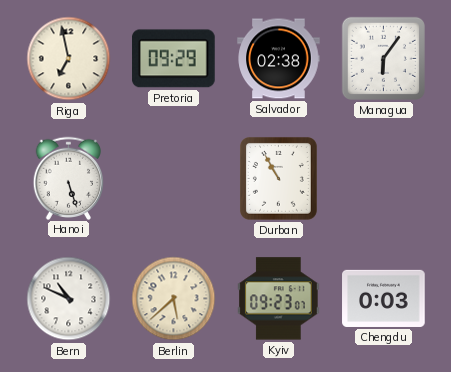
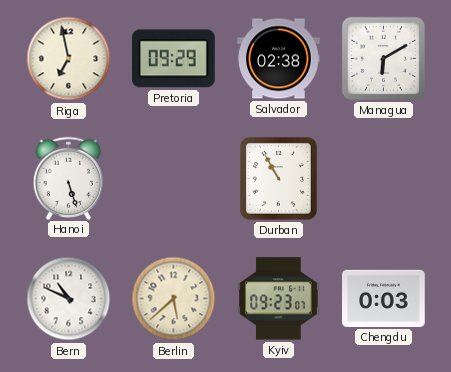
Managua: 6:06 -> 6:10 (383, 58)
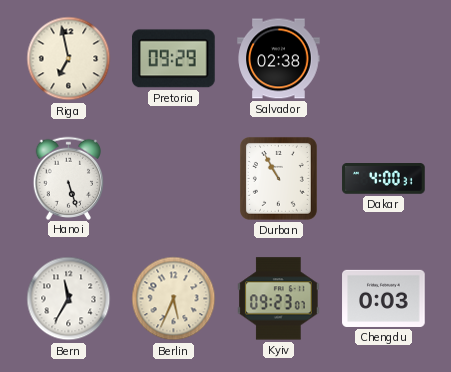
Managua: 6:10 -> none (383, 58)
Dakar: none -> 4:00 (384, 179)
Bern: 10:49 -> 11:35 (69, 299)
Berlin: 5:38 -> 5:34 (174, 299)
